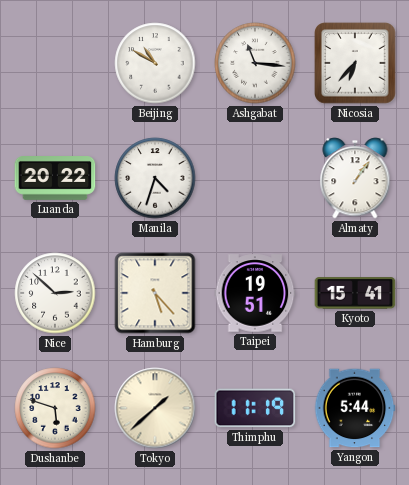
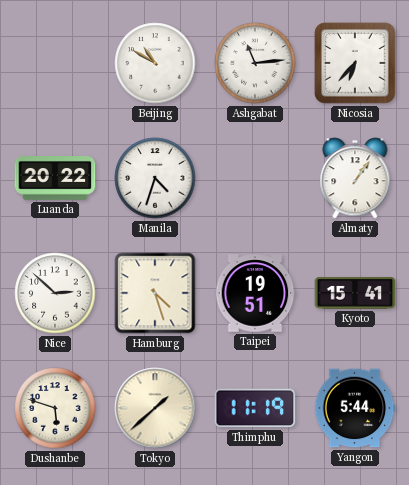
Ashgabat: 11:16 -> 11:14 (255, 63)
Hamburg: 5:23 -> 4:27 (155, 293)
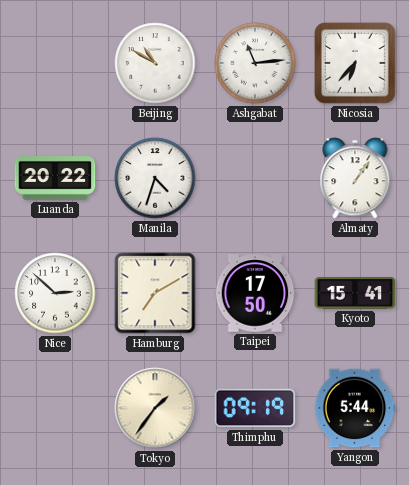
Hamburg: 4:27 -> 7:10 (155, 293)
Taipei: 19:51 -> 17:50 (255, 293)
Dushanbe: 5:48 -> none (55, 408)
Tokyo: 1:38 -> 1:36 (155, 408)
Thimphu: 11:19 -> 09:19 (255, 408)
